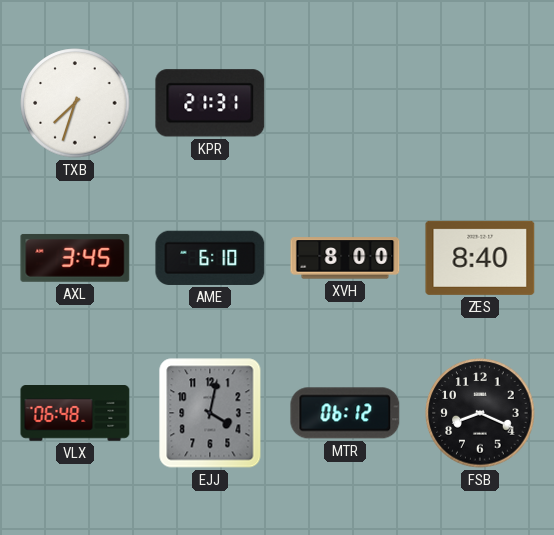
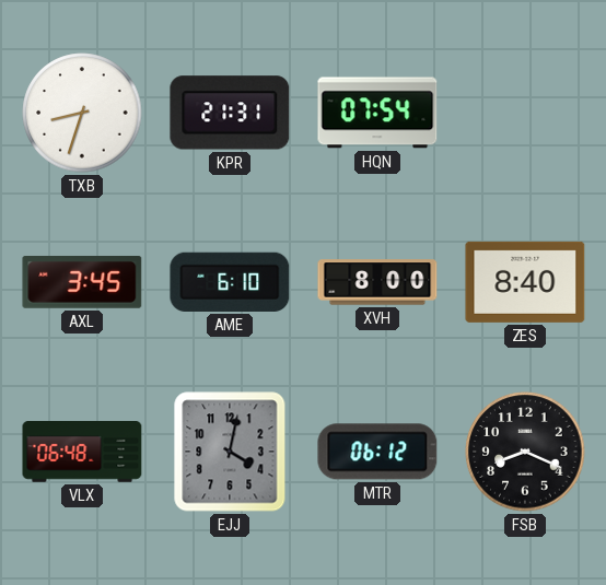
TXB: 7:33 -> 8:33 (82, 113)
HQN: none -> 07:54 (377, 113)
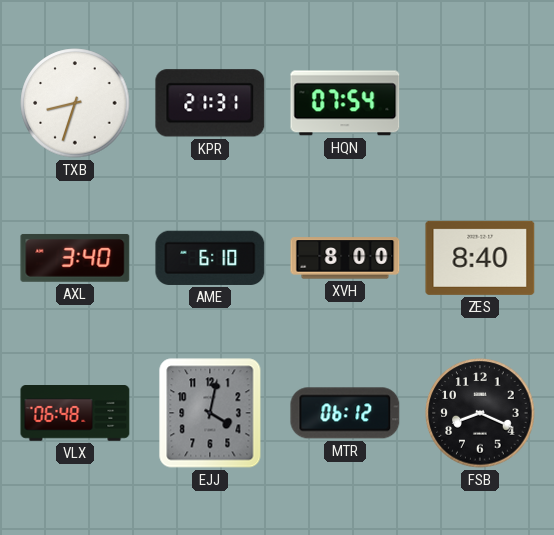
AXL: 3:45 -> 3:40 (75, 258)
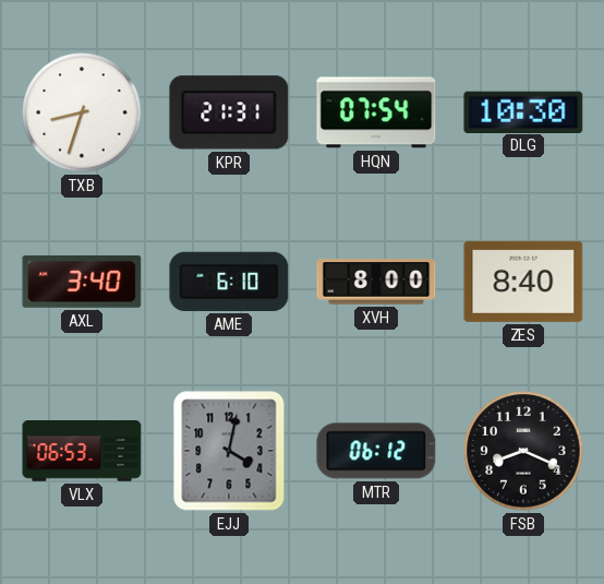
DLG: none -> 10:30 (523, 111)
VLX: 06:48 -> 06:53 (82, 451)
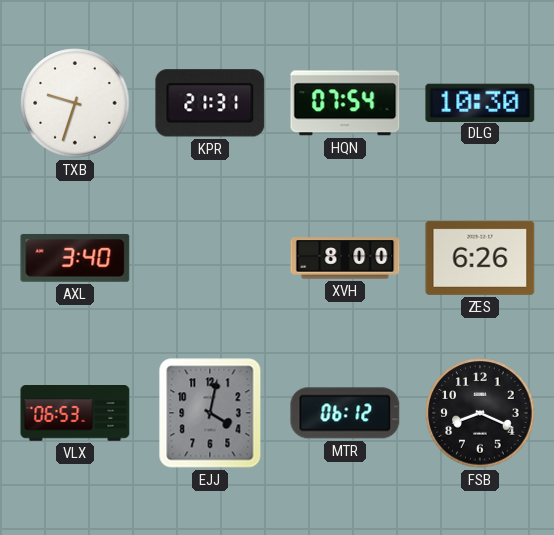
TXB: 8:33 -> 9:33 (75, 103)
AME: 6:10 -> none (229, 282)
ZES: 8:40 -> 6:26 (480, 258)
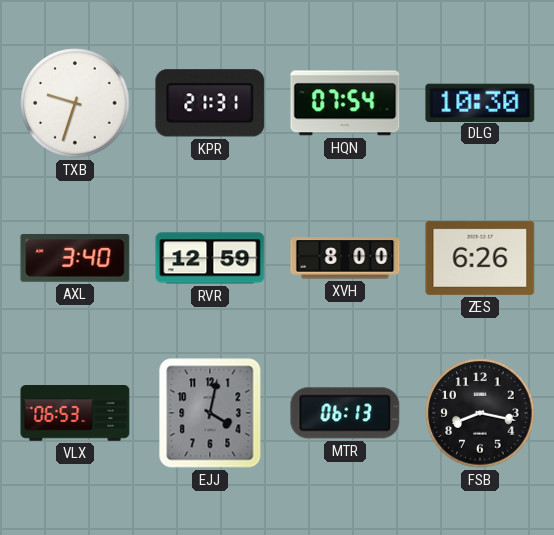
RVR: none -> 12:59 (210, 258)
MTR: 06:12 -> 06:13 (345, 413)
FSB: 8:19 -> 8:17 (480, 413)
